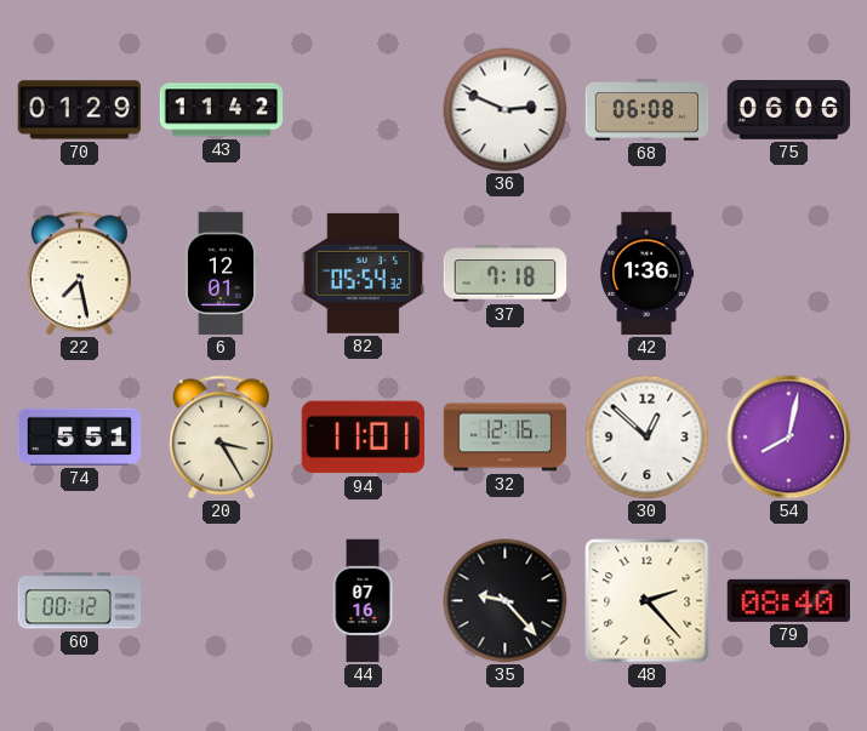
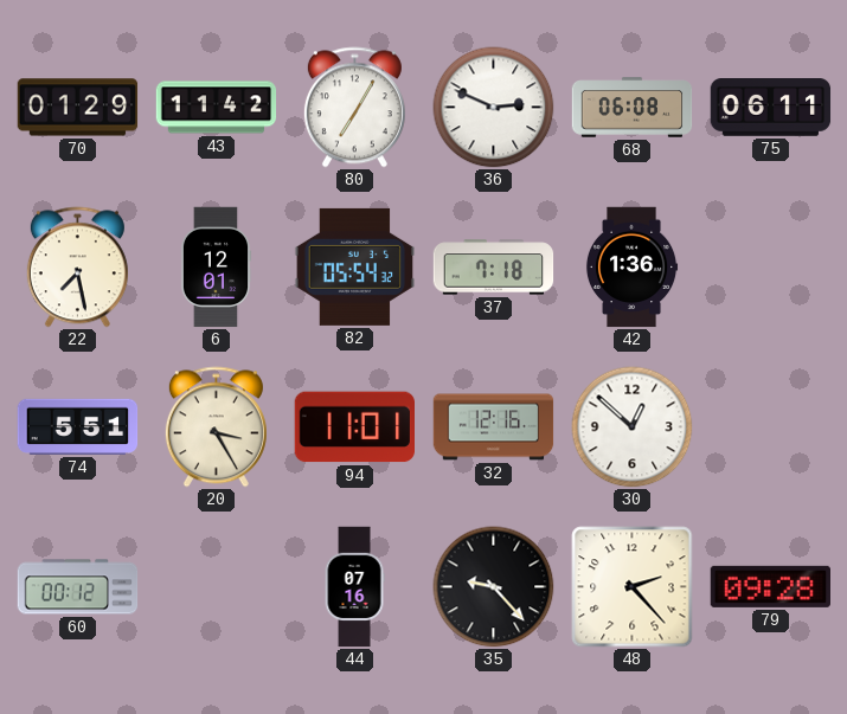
80: none -> 7:05 (354, 108)
75: 06:06 -> 06:11 (771, 108)
54: 8:02 -> none (789, 438)
79: 08:40 -> 09:28 (770, 586)
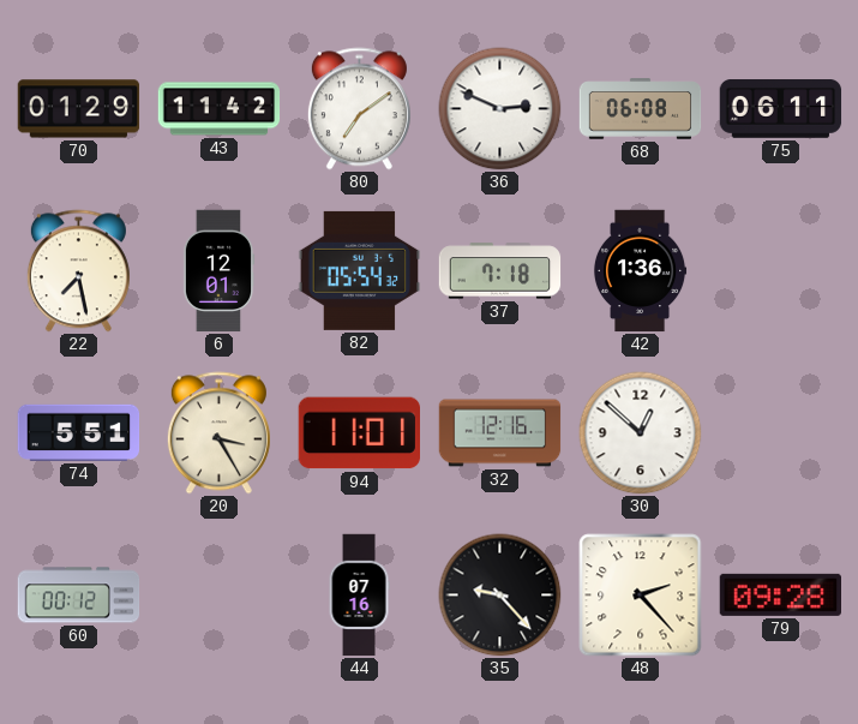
80: 7:05 -> 7:09 (359, 109)
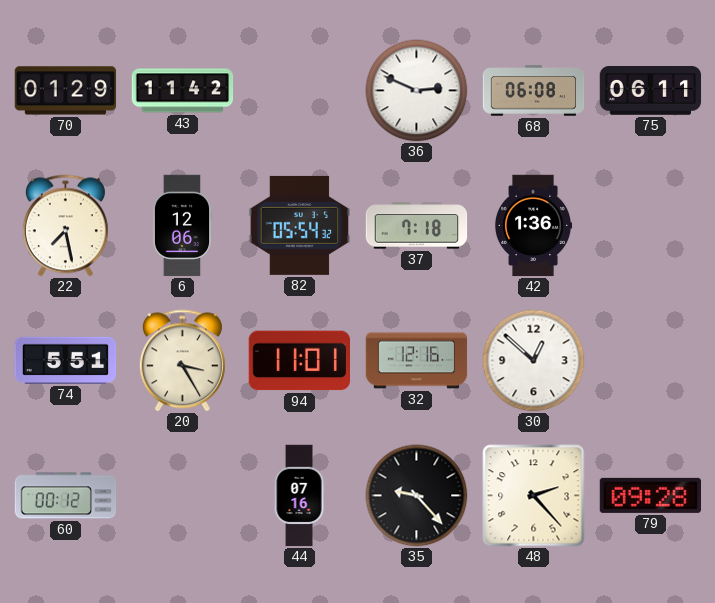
80: 7:09 -> none (359, 109)
6: 12:01 -> 12:06 (182, 226)
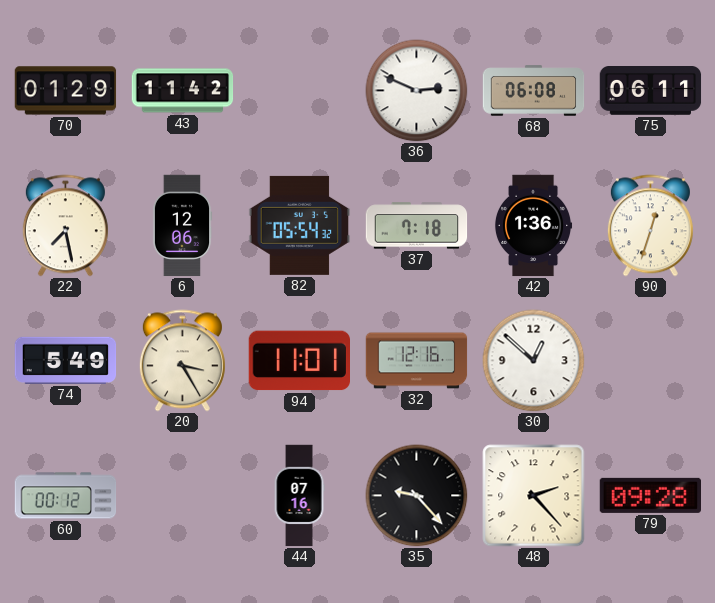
90: none -> 12:33 (650, 226)
74: 5:51 -> 5:49 (66, 360)
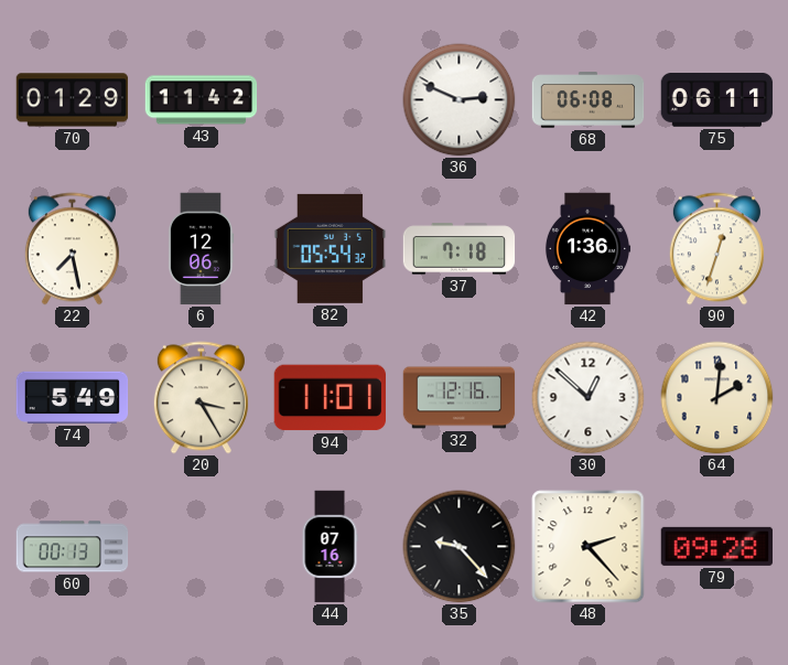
64: none -> 2:01 (717, 398)
60: 00:12 -> 00:13 (73, 547)
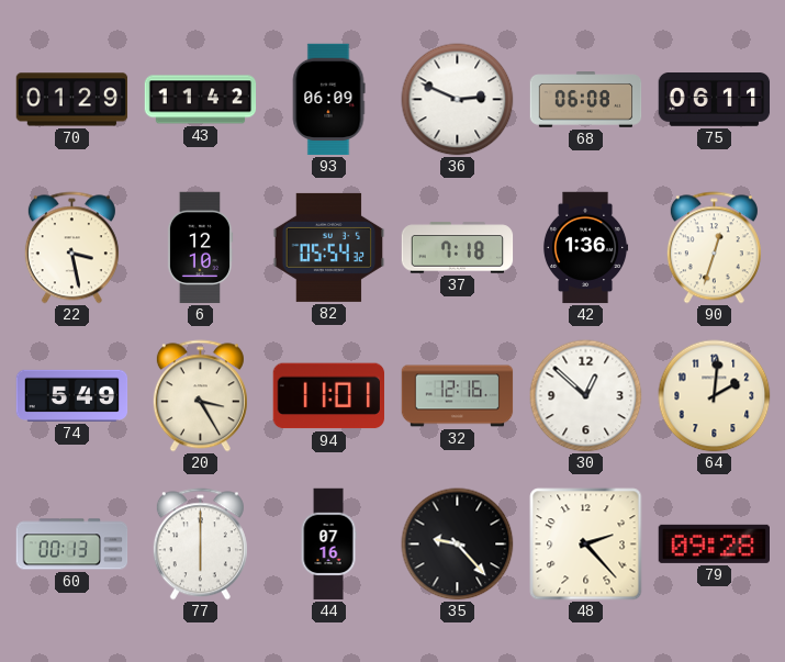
93: none -> 06:09 (328, 100)
22: 7:28 -> 3:28 (71, 248)
6: 12:06 -> 12:10 (200, 248)
77: none -> 6:00 (200, 545)
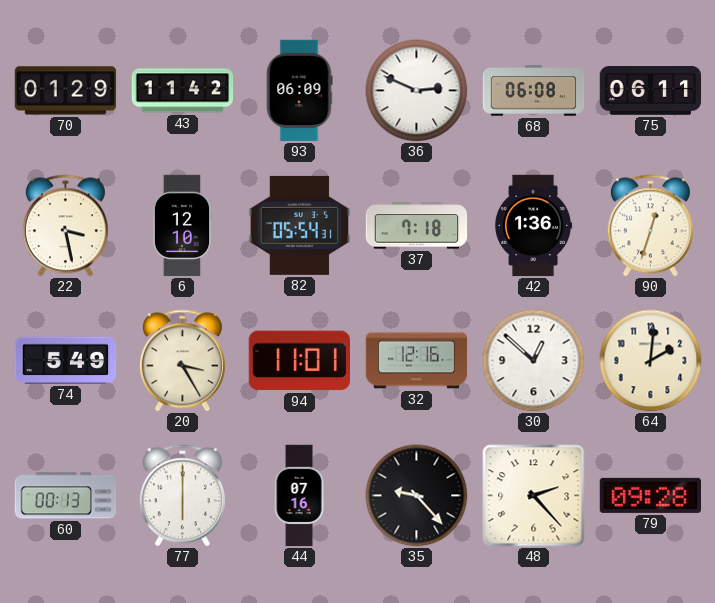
82: 05:54:32 -> 05:54:31 (300, 225)
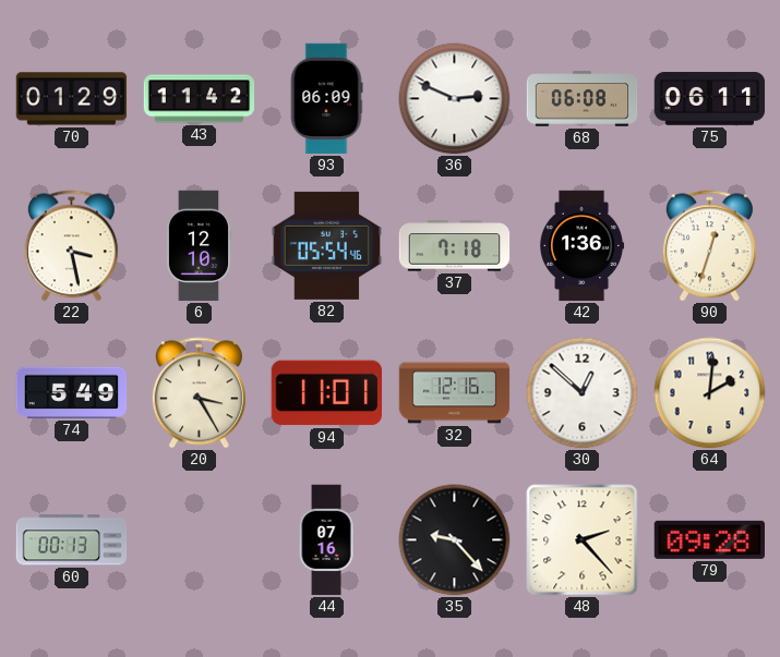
82: 05:54:31 -> 05:54:46 (327, 245)
77: 6:00 -> none (182, 496)
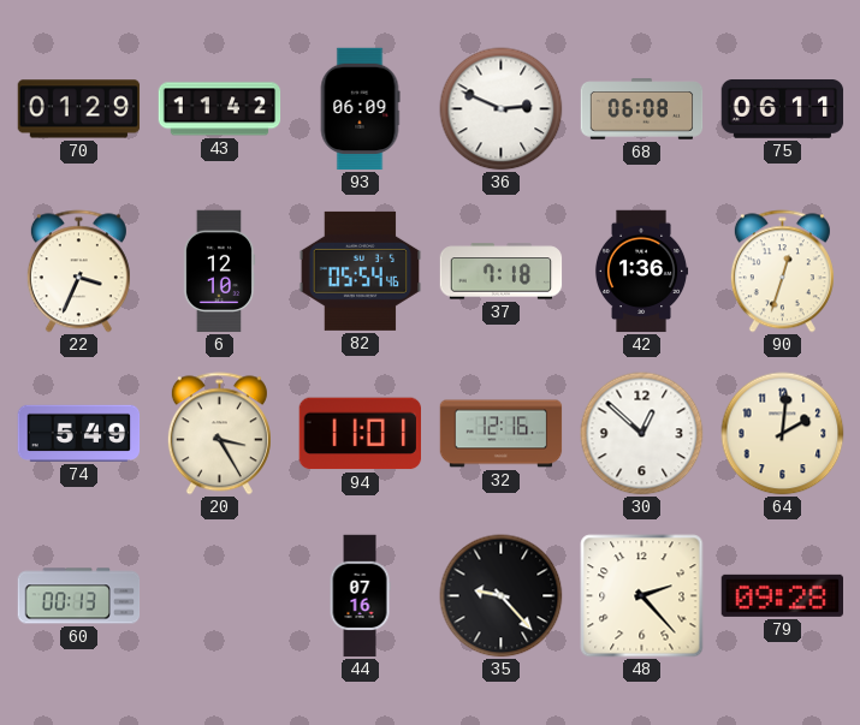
22: 3:28 -> 3:34 (78, 272)
